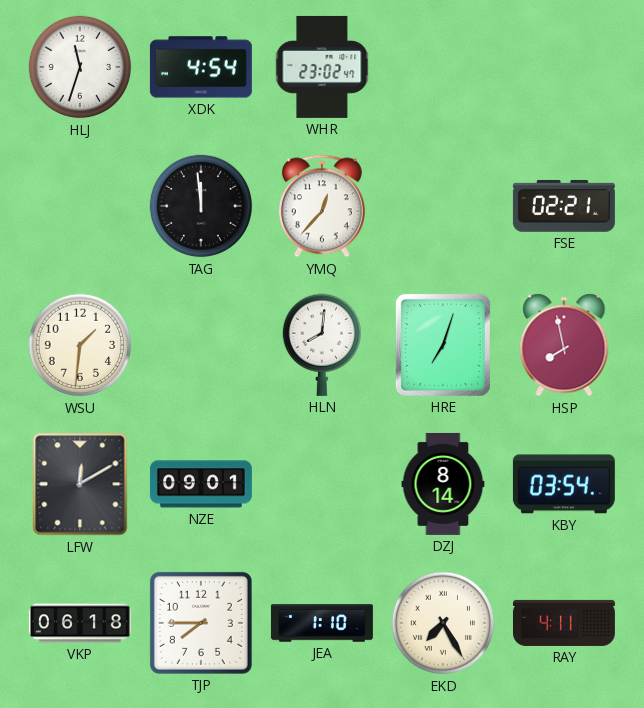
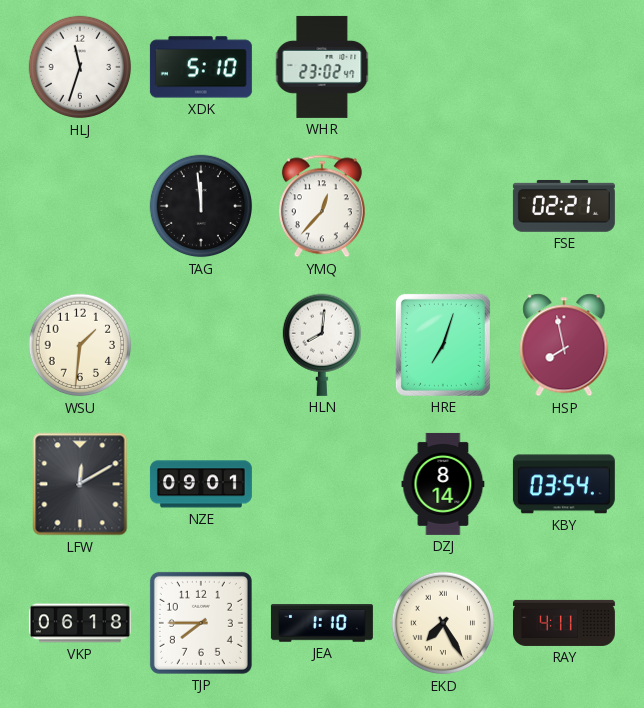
XDK: 4:54 -> 5:10 (201, 67)
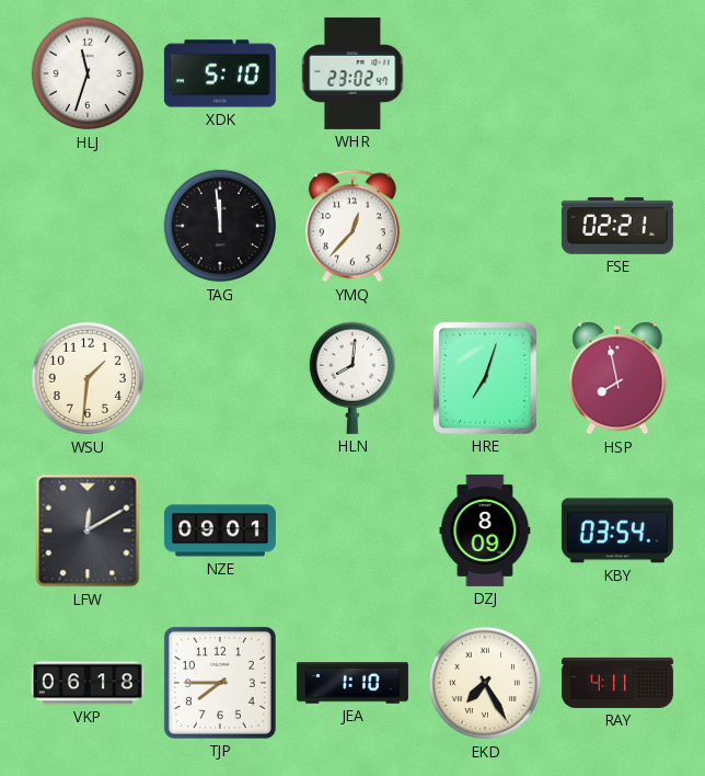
DZJ: 8:14 -> 8:09 (485, 530)
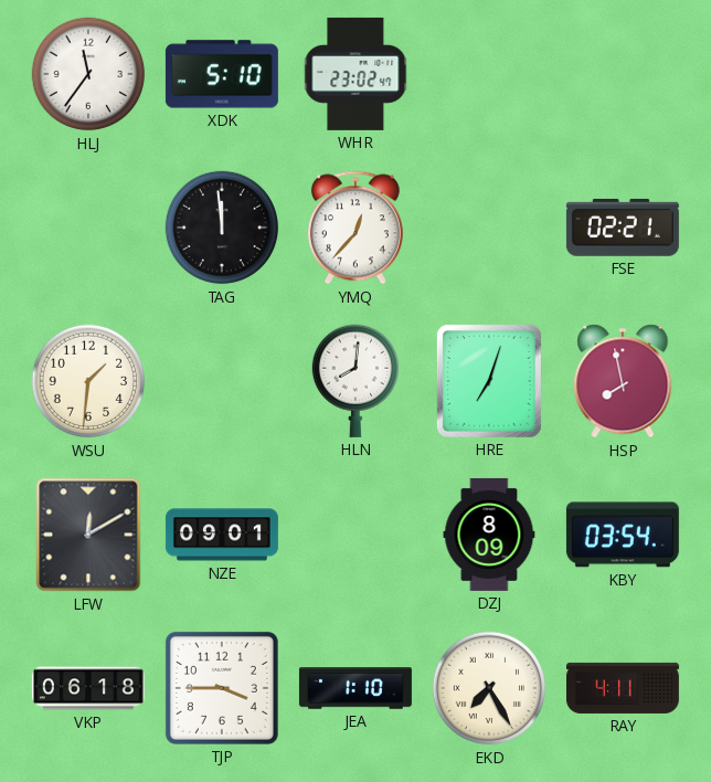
HLJ: 11:33 -> 11:36 (88, 74)
TJP: 7:45 -> 3:45 (222, 688)
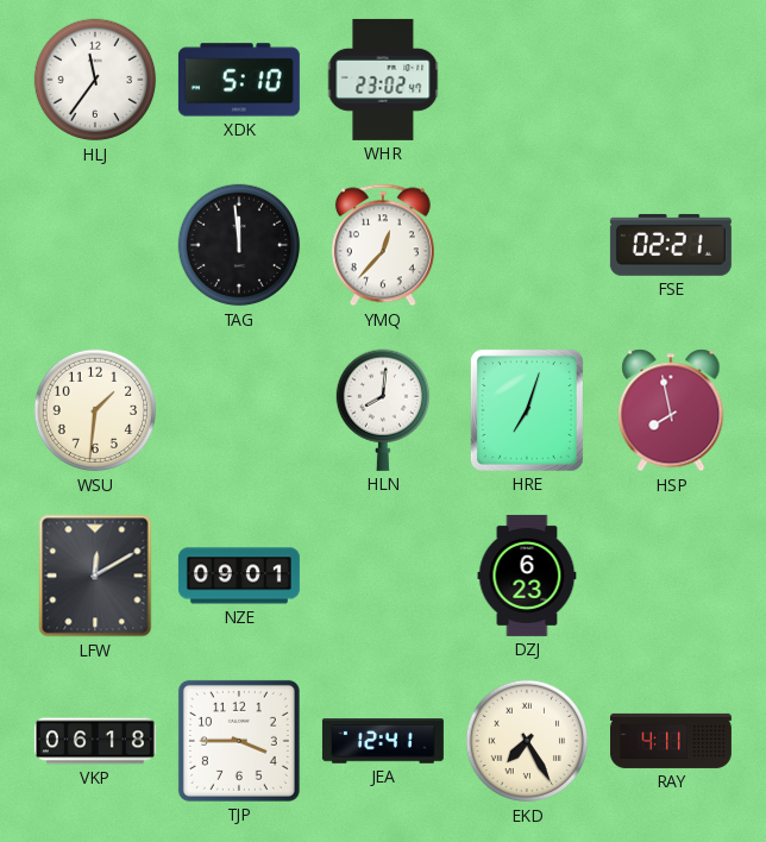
DZJ: 8:09 -> 6:23 (527, 576)
KBY: 03:54 -> none (623, 535)
JEA: 1:10 -> 12:41 (383, 741)
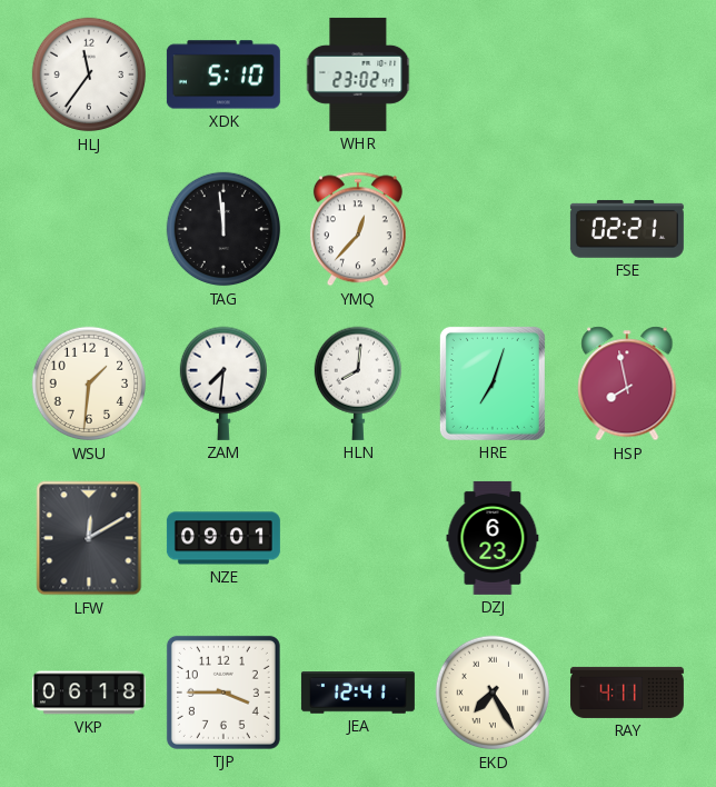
ZAM: none -> 7:31 (222, 383)
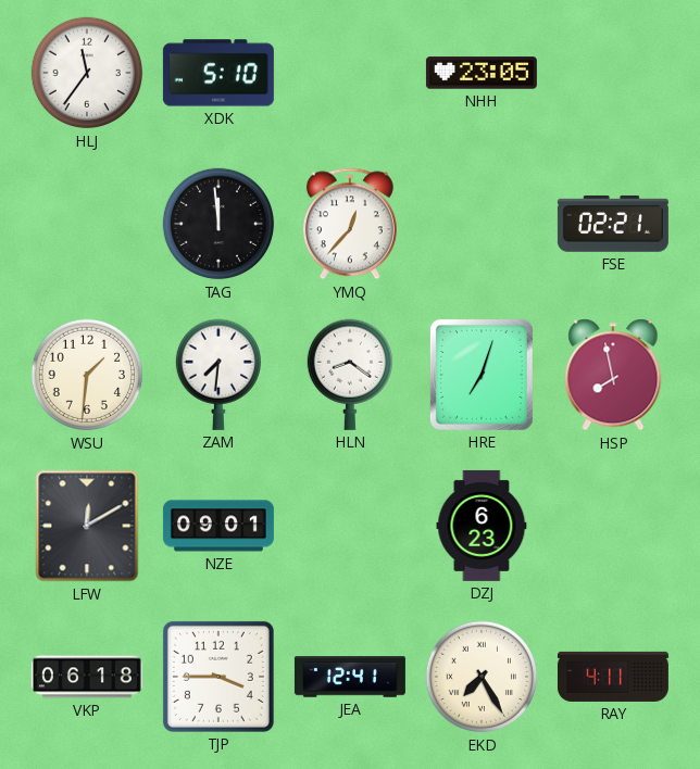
WHR: 23:02 -> none (358, 74)
NHH: none -> 23:05 (482, 73)
HLN: 8:01 -> 8:21 (349, 375)
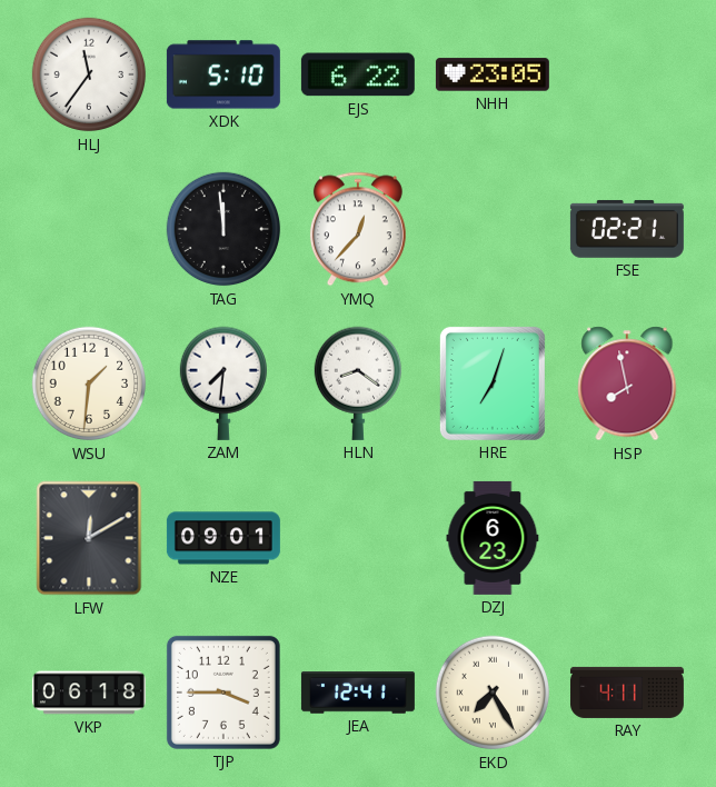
EJS: none -> 6:22 (358, 74)
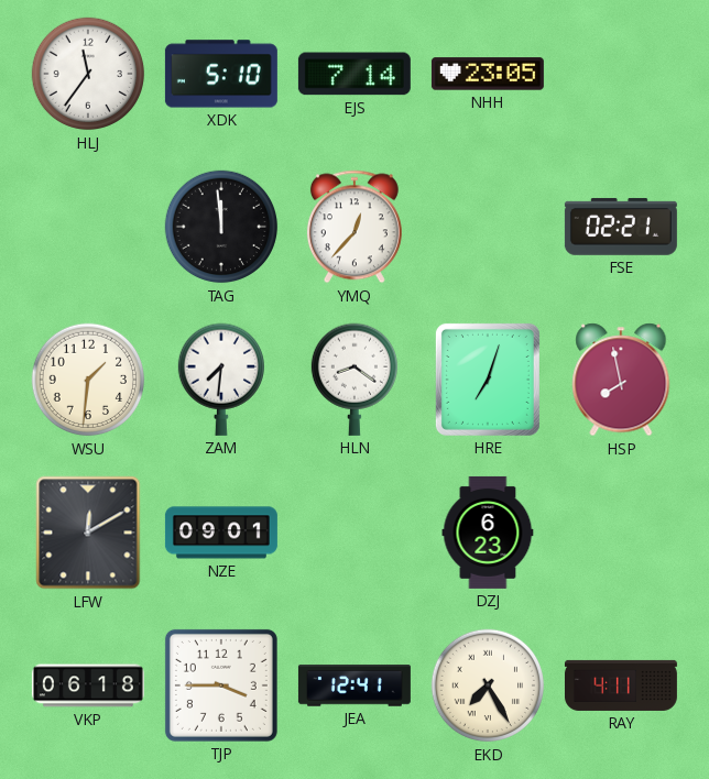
EJS: 6:22 -> 7:14 (354, 74)
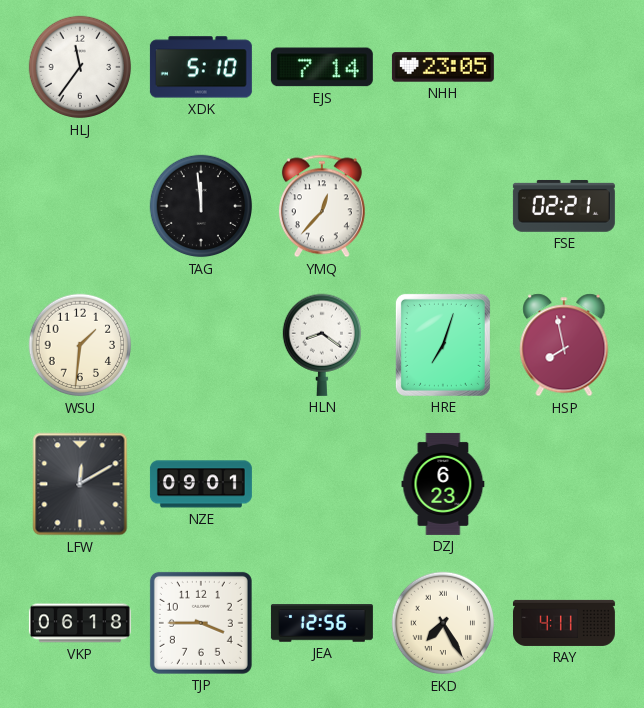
ZAM: 7:31 -> none (220, 380)
JEA: 12:41 -> 12:56 (322, 623)
